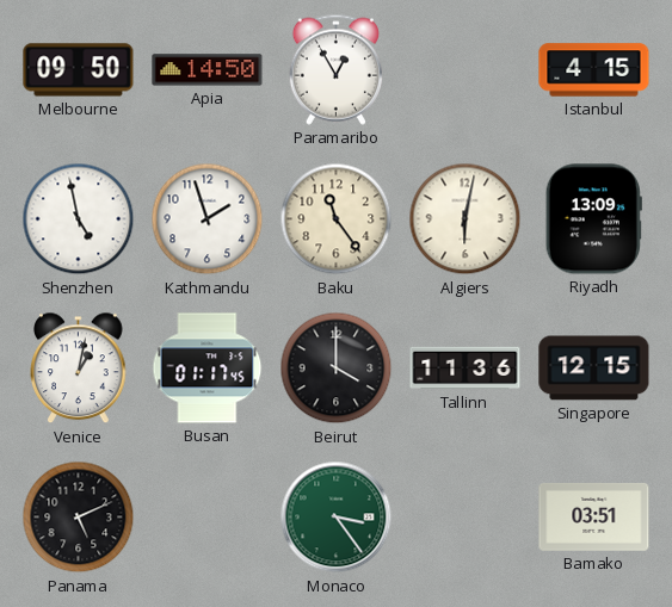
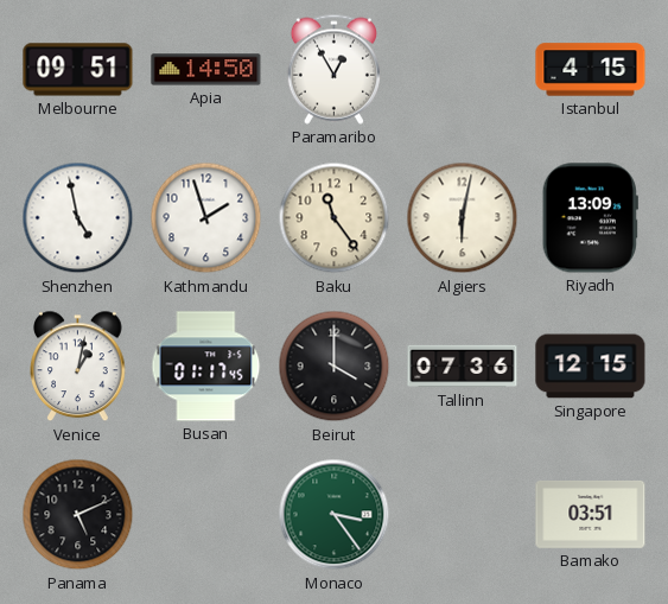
Melbourne: 09:50 -> 09:51 (78, 70)
Tallinn: 11:36 -> 07:36 (463, 367)
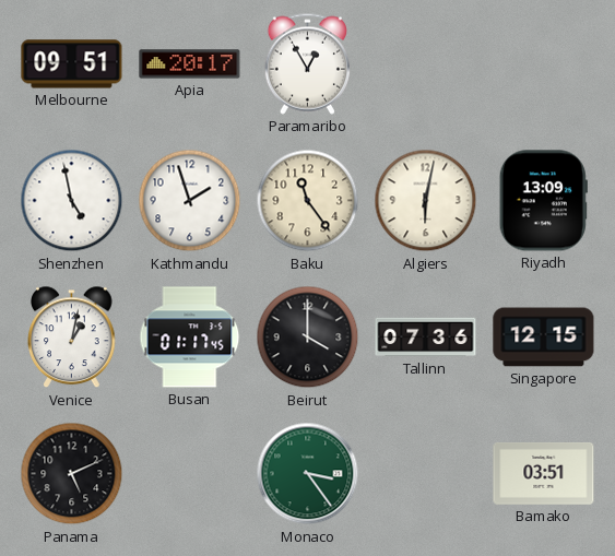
Apia: 14:50 -> 20:17 (190, 64)
Istanbul: 4:15 -> none (591, 70)
